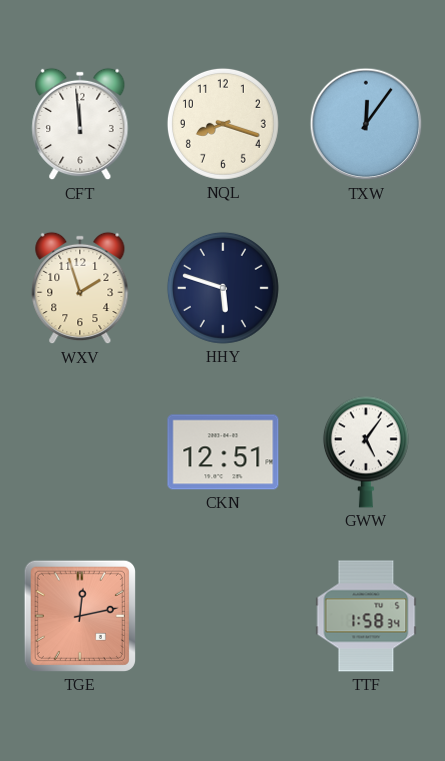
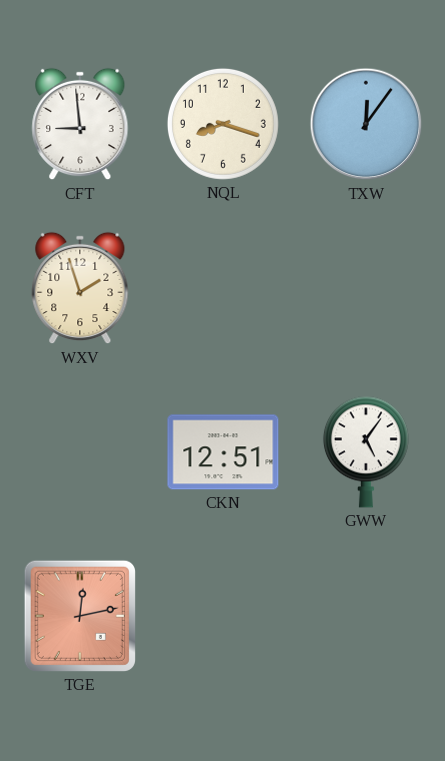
CFT: 11:59 -> 8:59 (80, 124)
HHY: 5:48 -> none (223, 288)
TTF: 1:58 -> none (366, 616)
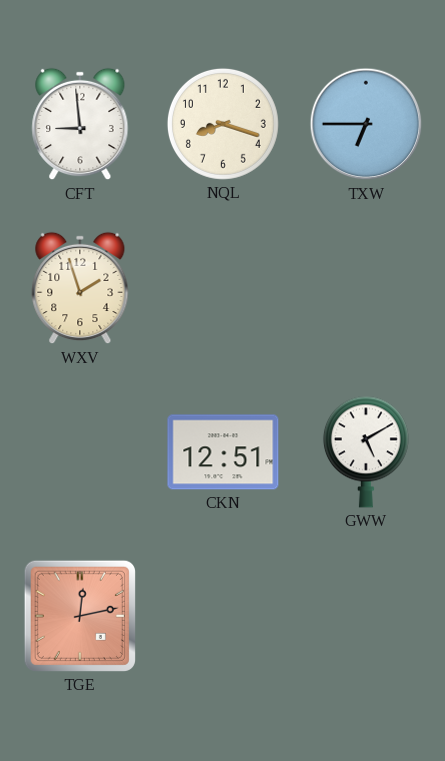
TXW: 12:06 -> 6:45 (366, 124)
GWW: 5:06 -> 5:10 (366, 452)
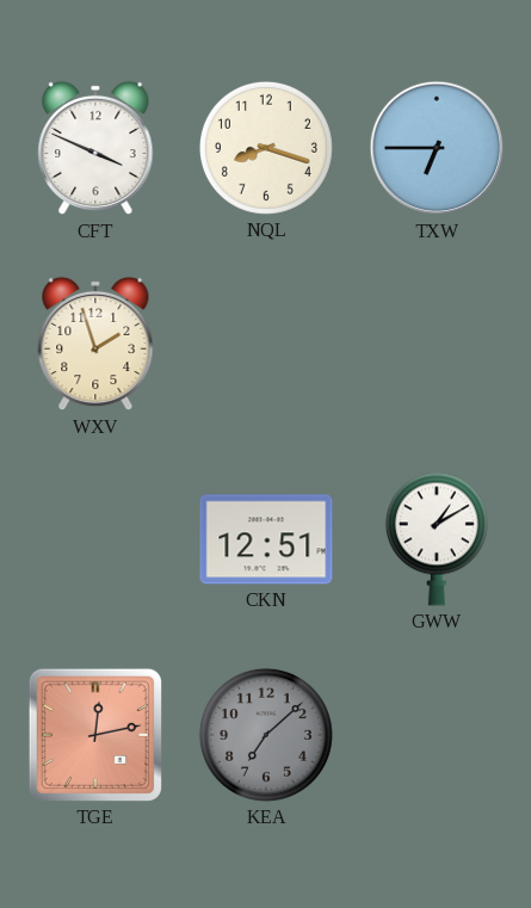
CFT: 8:59 -> 3:49 (95, 148)
GWW: 5:10 -> 1:10 (437, 539)
KEA: none -> 7:08 (266, 735)
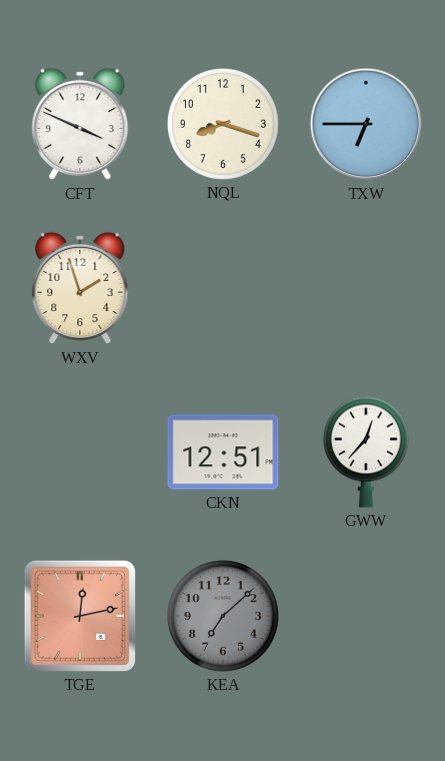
GWW: 1:10 -> 12:37 (366, 452)
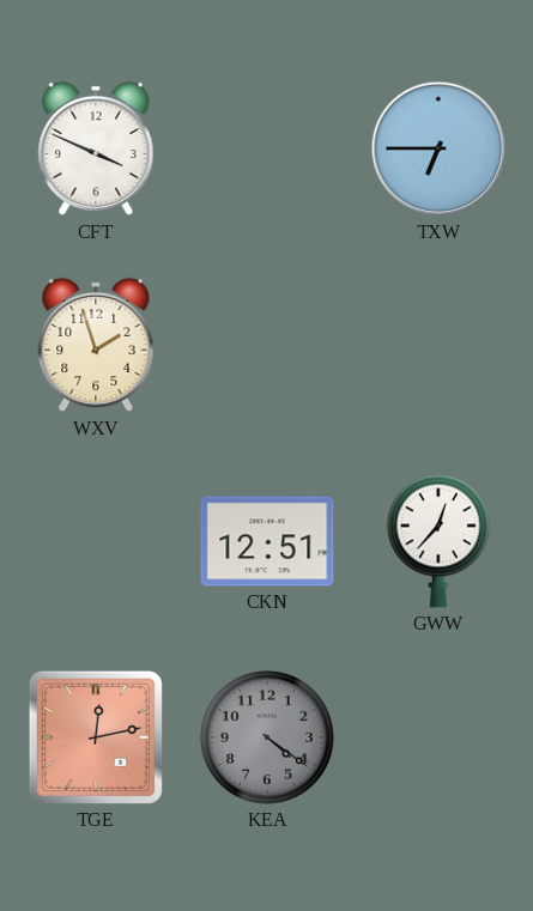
NQL: 8:18 -> none (223, 124)
KEA: 7:08 -> 4:21 (267, 737)
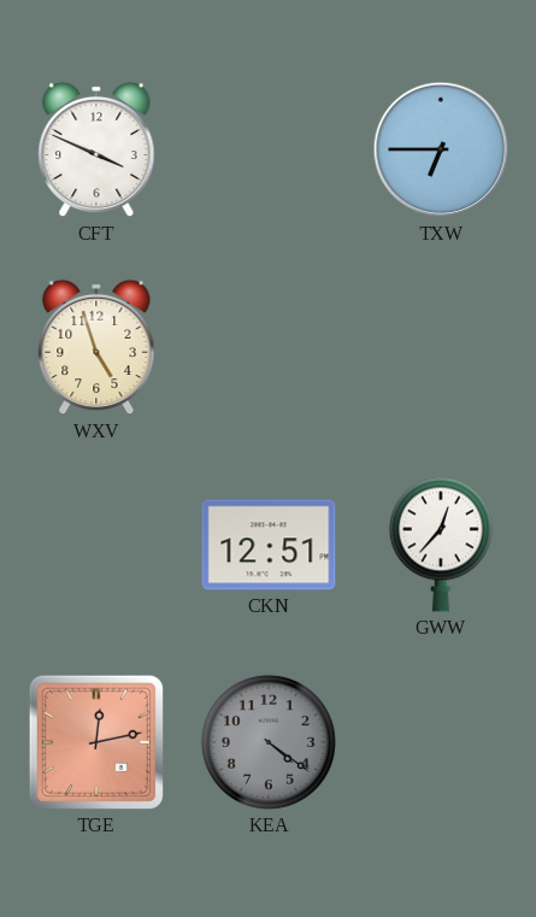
WXV: 1:57 -> 4:57 (96, 347)
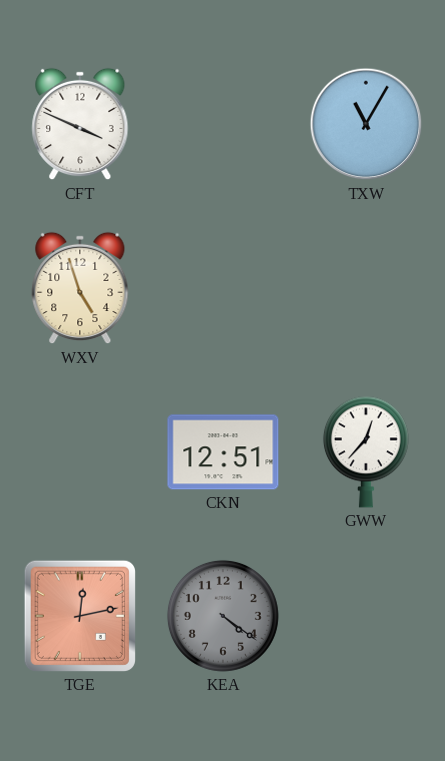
TXW: 6:45 -> 11:05 (366, 124)
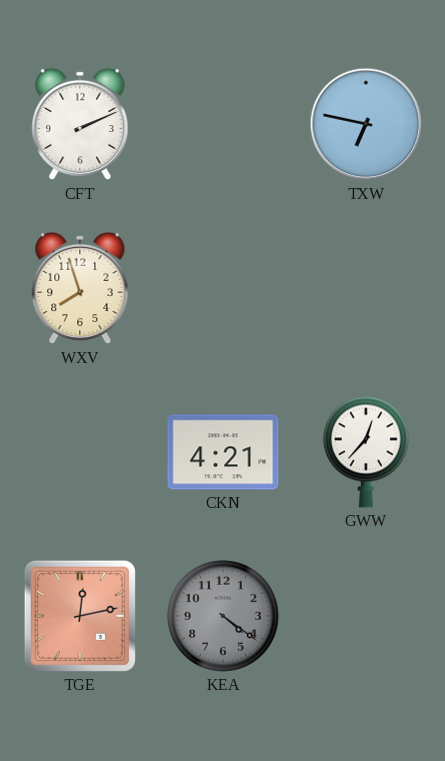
CFT: 3:49 -> 2:11 (80, 124)
TXW: 11:05 -> 6:47 (366, 124)
WXV: 4:57 -> 7:57 (80, 288)
CKN: 12:51 -> 4:21 (223, 452)
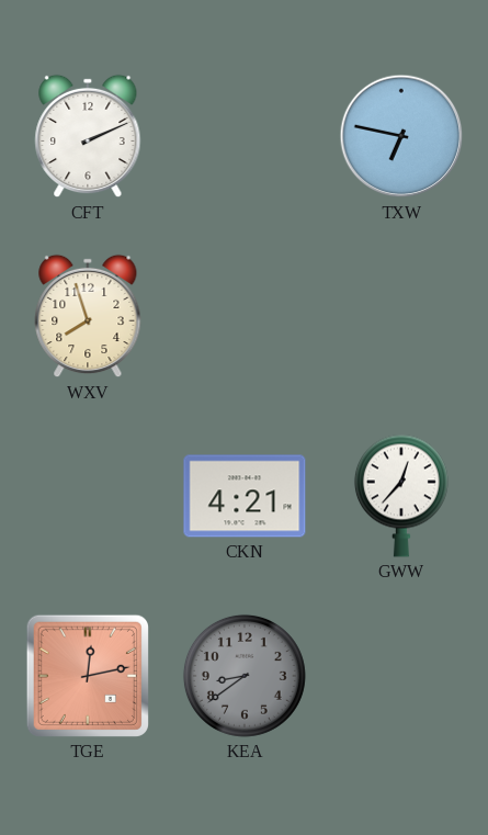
KEA: 4:21 -> 8:39 (245, 676)
